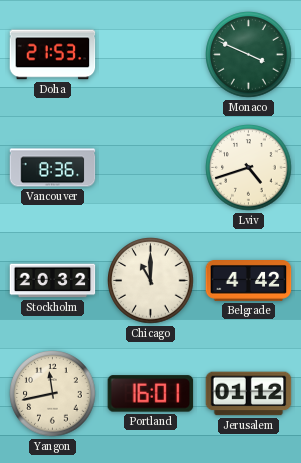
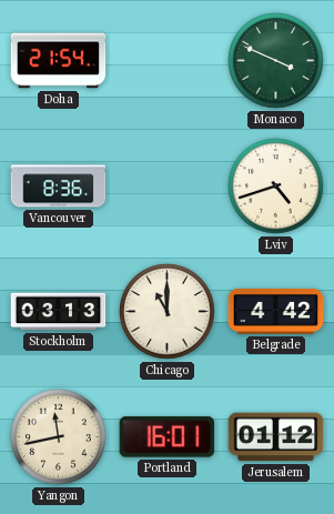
Doha: 21:53 -> 21:54 (59, 61)
Stockholm: 20:32 -> 03:13 (59, 312)
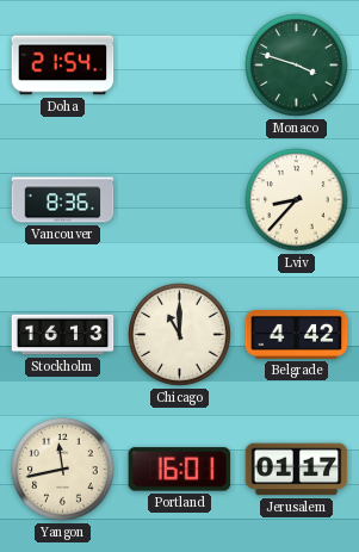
Monaco: 3:49 -> 3:48 (297, 66)
Lviv: 4:42 -> 8:37 (297, 200)
Stockholm: 03:13 -> 16:13 (63, 335)
Jerusalem: 01:12 -> 01:17 (297, 470)
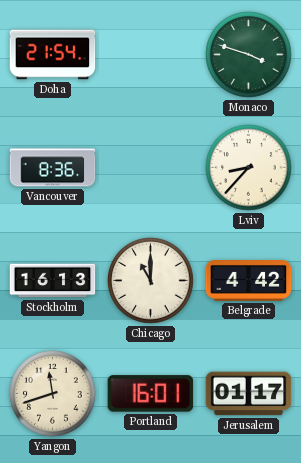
Yangon: 11:43 -> 11:42 (53, 394)
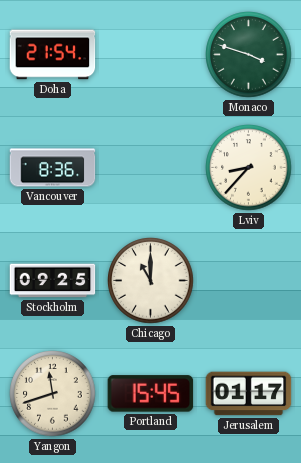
Stockholm: 16:13 -> 09:25 (53, 281)
Belgrade: 4:42 -> none (249, 281)
Portland: 16:01 -> 15:45 (151, 394)
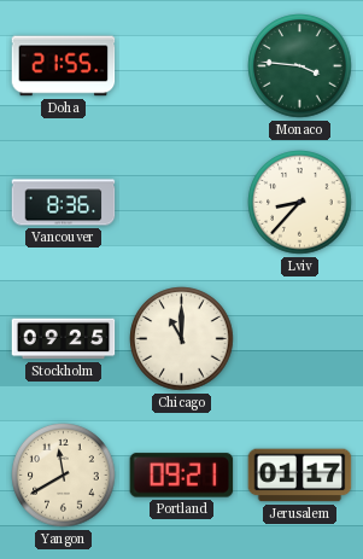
Doha: 21:54 -> 21:55 (64, 66)
Monaco: 3:48 -> 3:46 (300, 66)
Yangon: 11:42 -> 11:40 (64, 476)
Portland: 15:45 -> 09:21 (182, 476)
